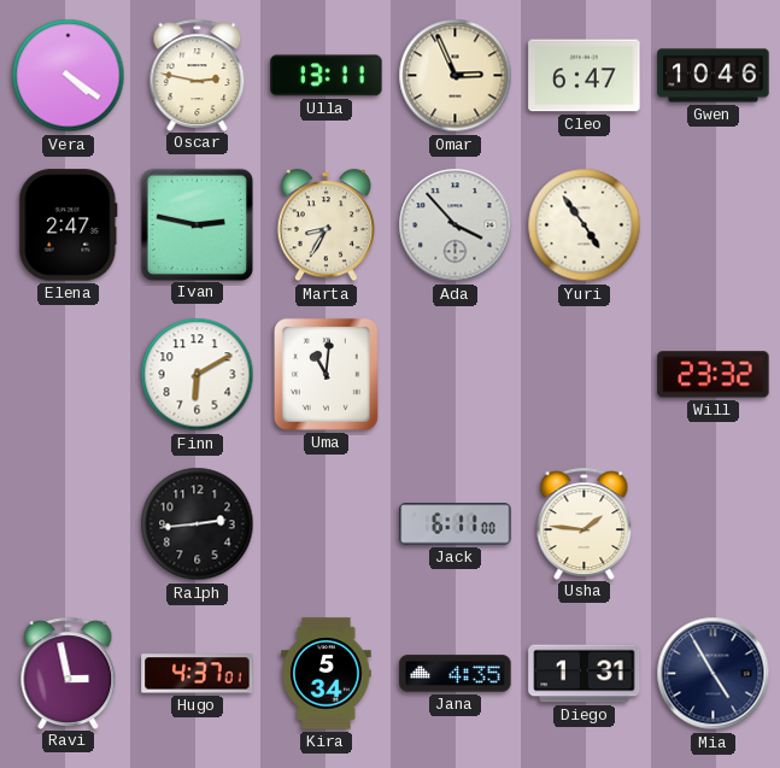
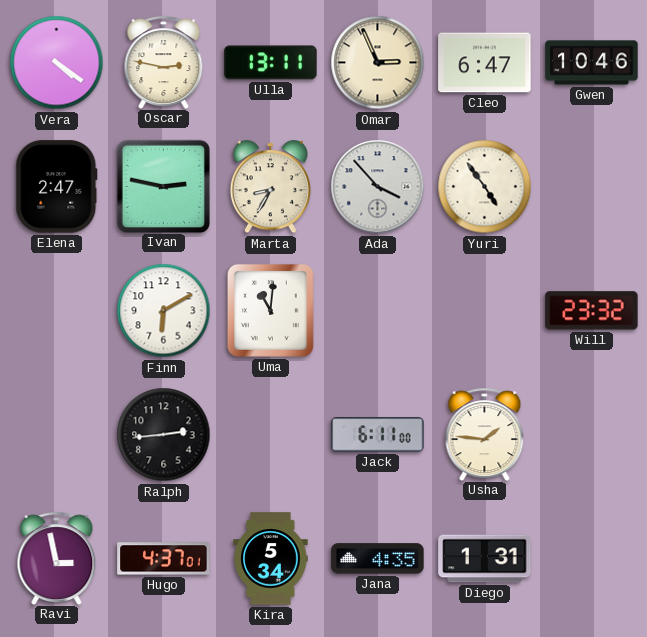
Mia: 4:55 -> none (714, 674)
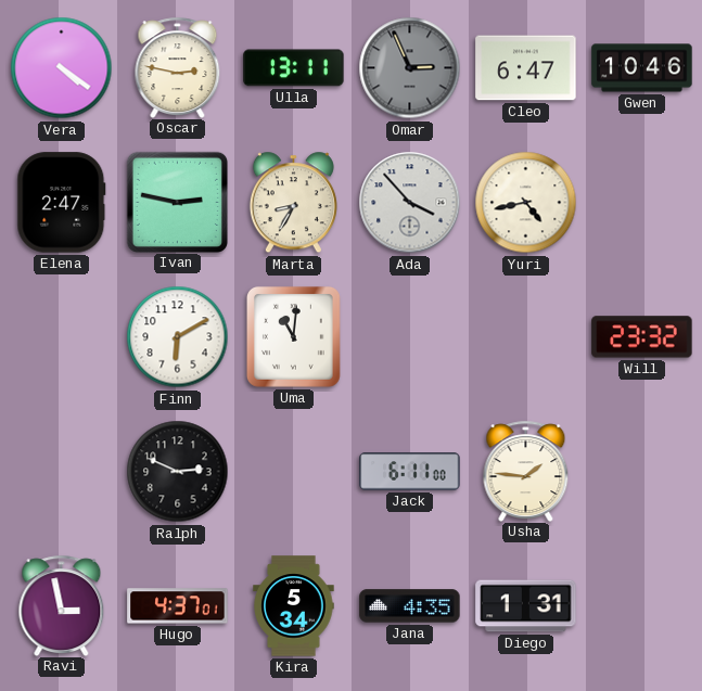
Omar dial: cream -> grey (410, 68)
Yuri: 4:54 -> 4:43 (526, 203)
Ralph: 2:44 -> 2:49 (178, 472)
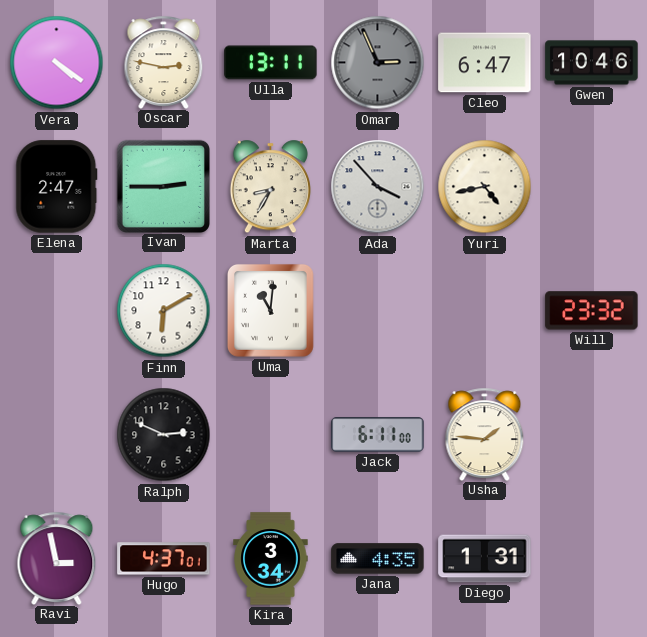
Ivan: 2:47 -> 2:45 (163, 186)
Kira: 5:34 -> 3:34 (271, 559)
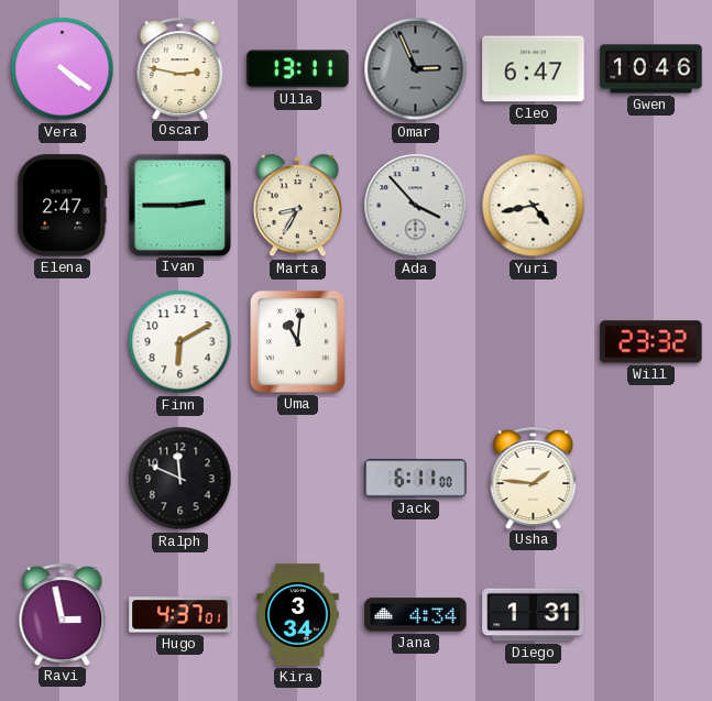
Ralph: 2:49 -> 11:49 (180, 479)
Jana: 4:35 -> 4:34 (416, 615)
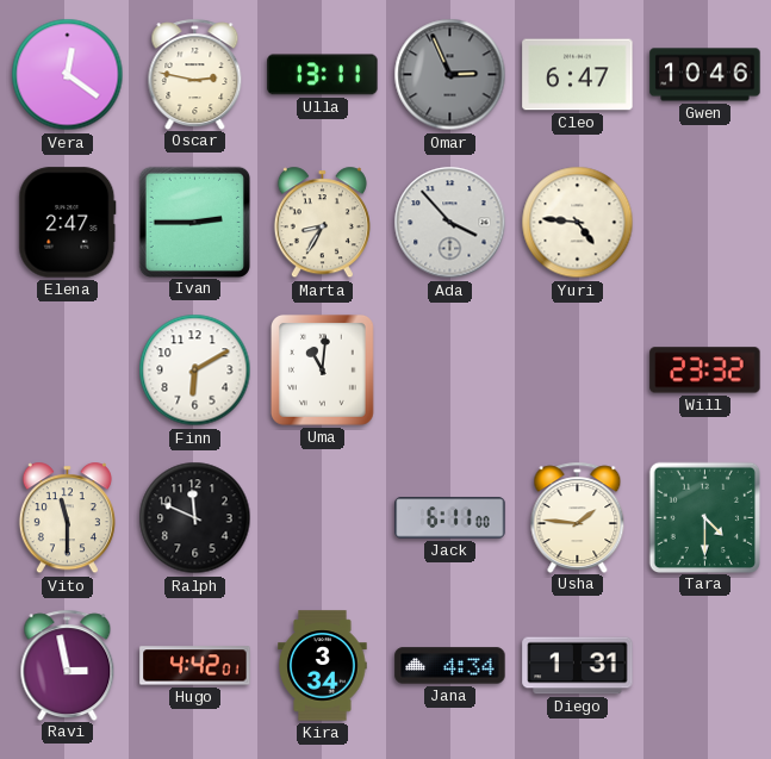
Vera: 4:21 -> 12:21 (68, 75)
Yuri: 4:43 -> 4:46 (578, 223)
Vito: none -> 11:30 (67, 518)
Tara: none -> 4:30 (704, 517)
Hugo: 4:37 -> 4:42 (195, 666)
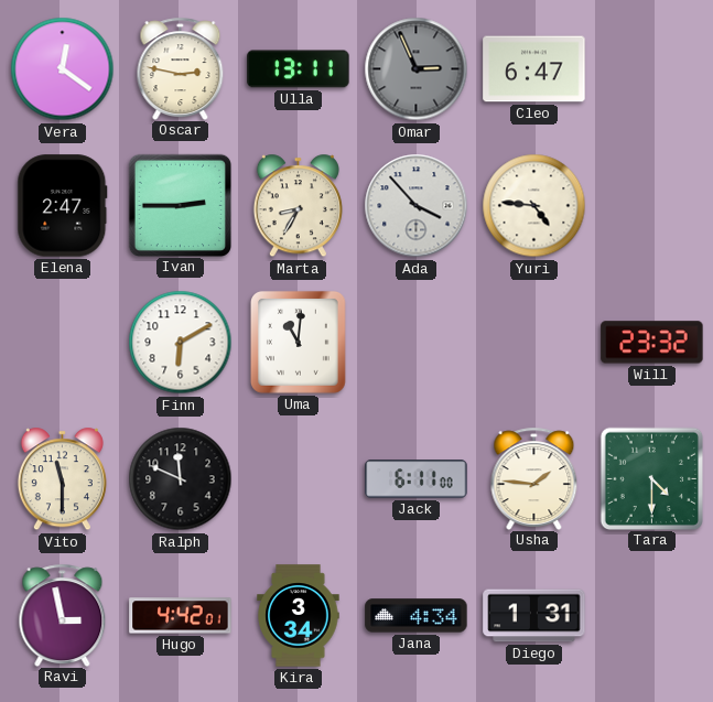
Gwen: 10:46 -> none (705, 75)
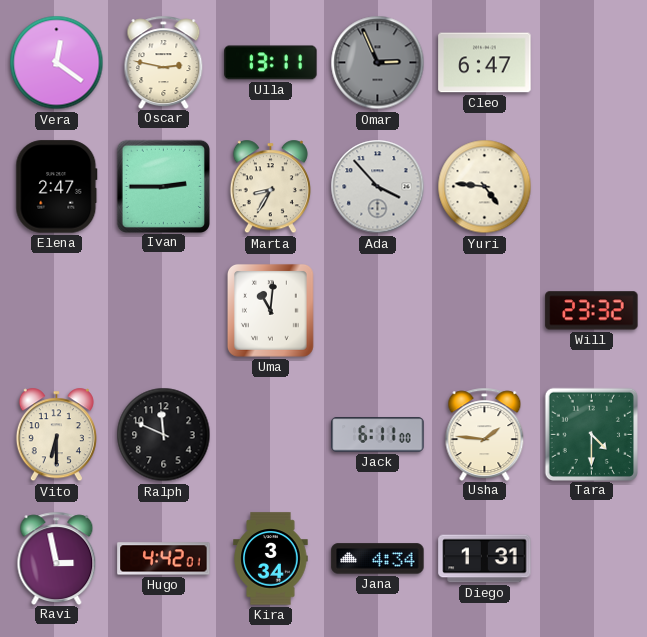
Finn: 6:10 -> none (181, 343)
Vito: 11:30 -> 6:30 (56, 435)
